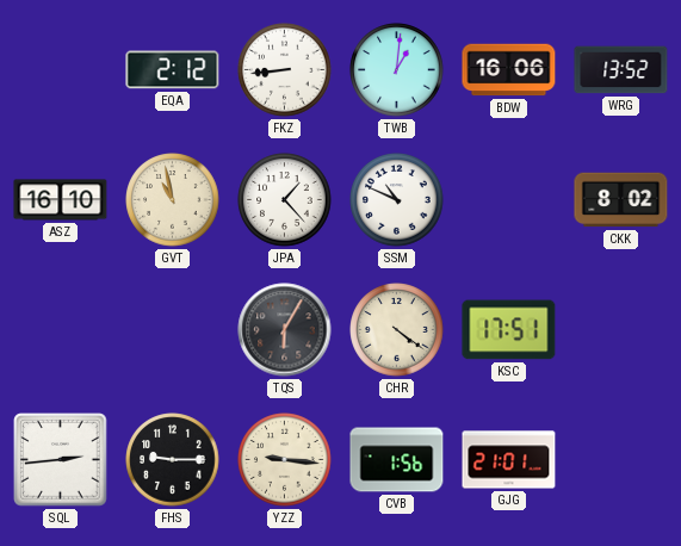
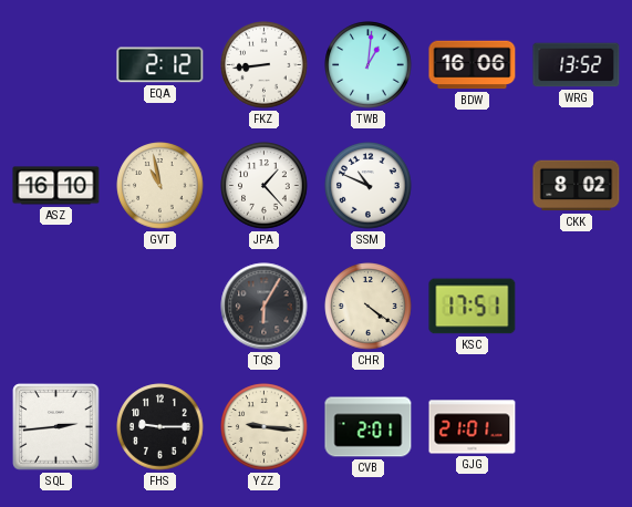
CVB: 1:56 -> 2:01 (369, 427)
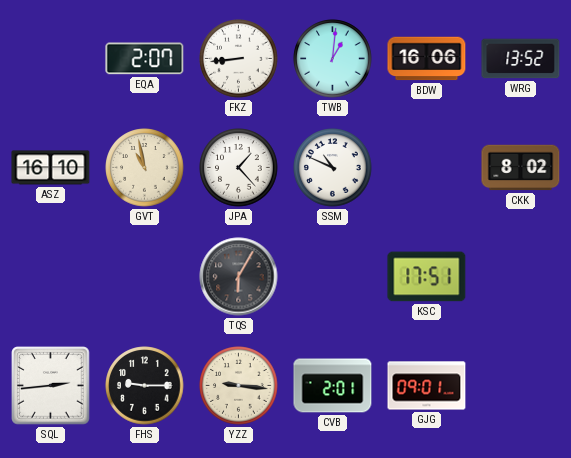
EQA: 2:12 -> 2:07 (145, 59)
CHR: 4:21 -> none (369, 307)
GJG: 21:01 -> 09:01 (427, 386)
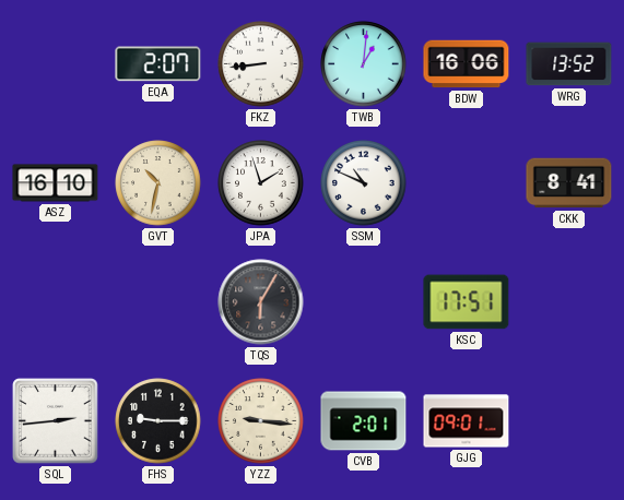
GVT: 10:58 -> 10:32 (158, 183)
JPA: 1:23 -> 1:57 (261, 183)
CKK: 8:02 -> 8:41 (569, 183)
